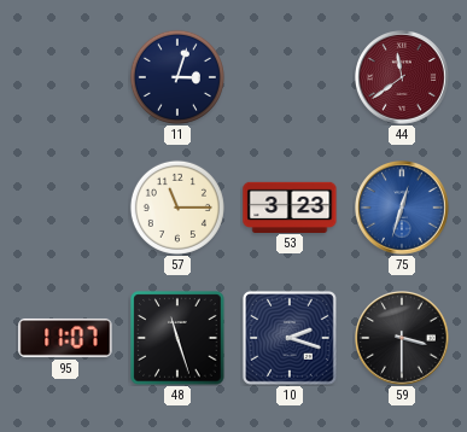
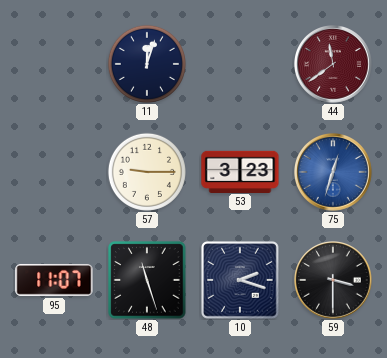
11: 3:03 -> 12:03 (147, 64)
57: 11:15 -> 9:15 (147, 172)
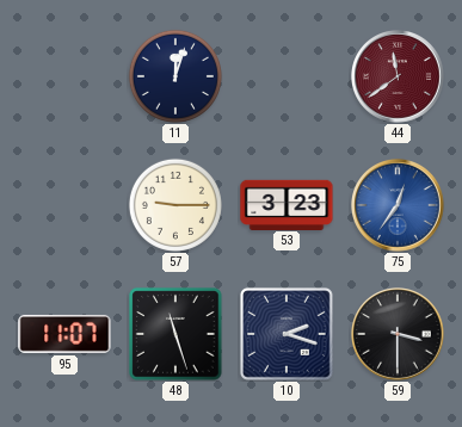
75: 12:33 -> 12:36 (399, 206)
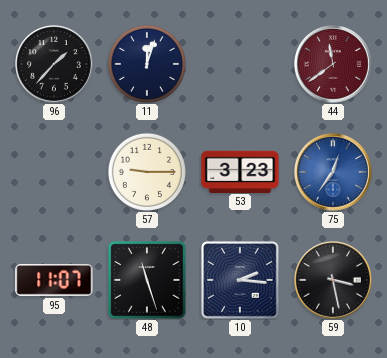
96: none -> 1:37 (55, 65)
10: 2:18 -> 2:16 (240, 280)
59: 3:30 -> 3:28 (334, 281)
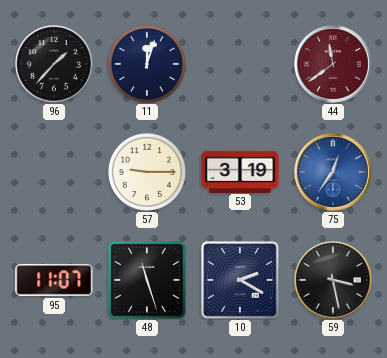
53: 3:23 -> 3:19 (240, 171)
10: 2:16 -> 2:20 (240, 280)
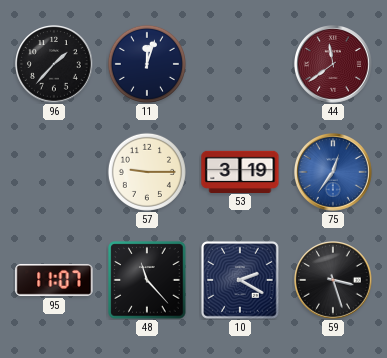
48: 11:27 -> 11:23 (147, 280)
59: 3:28 -> 3:27 (334, 281)
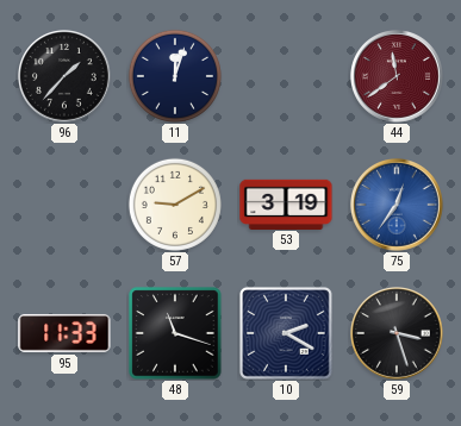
57: 9:15 -> 9:10 (175, 205)
95: 11:07 -> 11:33 (64, 333)
48: 11:23 -> 11:18 (175, 333)
